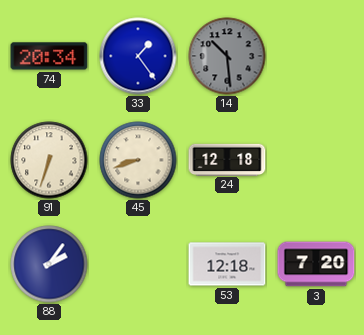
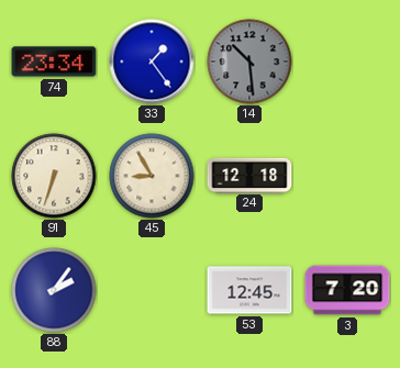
74: 20:34 -> 23:34 (54, 62)
45: 8:42 -> 8:55 (152, 176)
53: 12:18 -> 12:45 (249, 290)
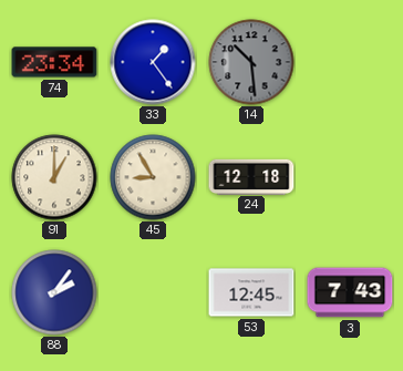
91: 6:33 -> 1:00 (54, 177)
3: 7:20 -> 7:43 (350, 292)
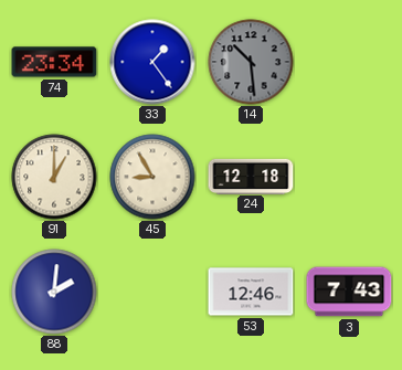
88: 2:06 -> 2:01 (54, 292)
53: 12:45 -> 12:46 (251, 292)
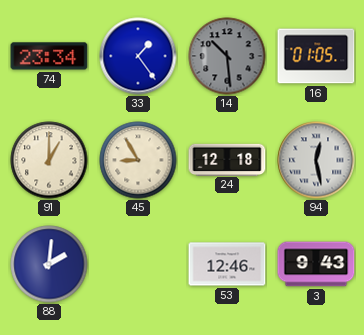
16: none -> 01:05 (316, 56)
94: none -> 12:28 (316, 160)
3: 7:43 -> 9:43 (316, 264)
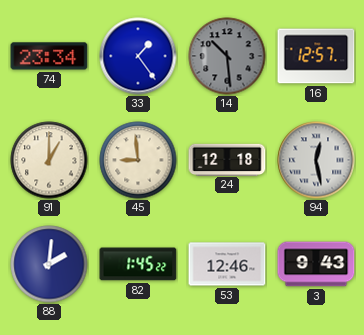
16: 01:05 -> 12:57 (316, 56)
45: 8:55 -> 8:59 (138, 160)
82: none -> 1:45 (138, 264)
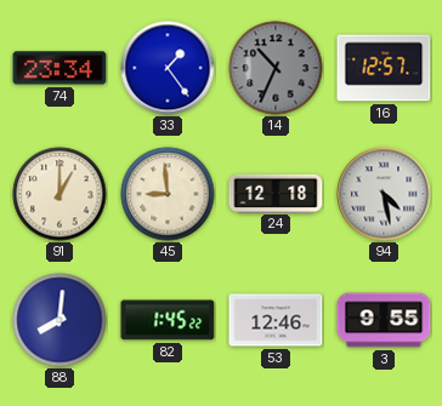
14: 10:29 -> 10:34 (276, 68)
94: 12:28 -> 4:28 (384, 194)
88: 2:01 -> 8:01 (59, 320)
3: 9:43 -> 9:55 (384, 320)
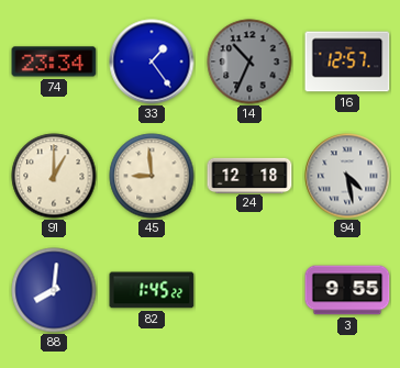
53: 12:46 -> none (276, 320)
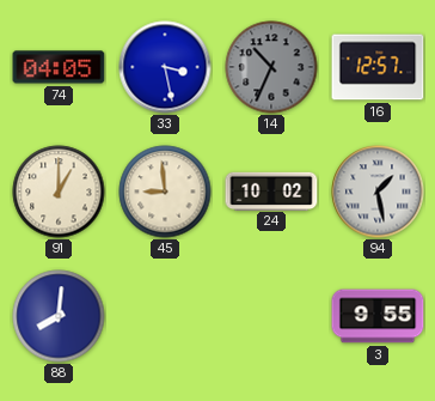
74: 23:34 -> 04:05 (59, 67)
33: 1:24 -> 3:28 (165, 67)
24: 12:18 -> 10:02 (271, 190)
94: 4:28 -> 1:28 (378, 192)
82: 1:45 -> none (152, 290)
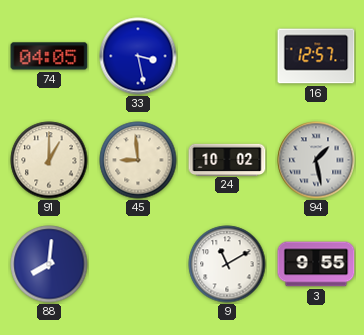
14: 10:34 -> none (271, 67)
9: none -> 11:10 (227, 264)
